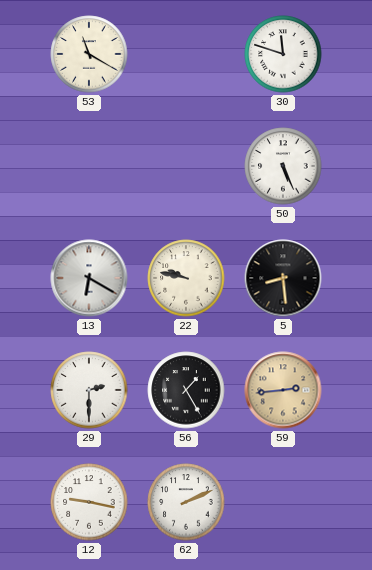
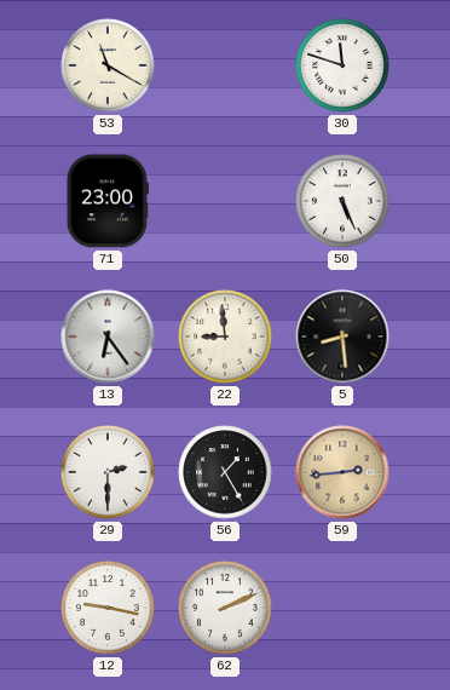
71: none -> 23:00 (108, 201)
13: 6:20 -> 6:24 (108, 337)
22: 9:47 -> 8:59 (225, 337)
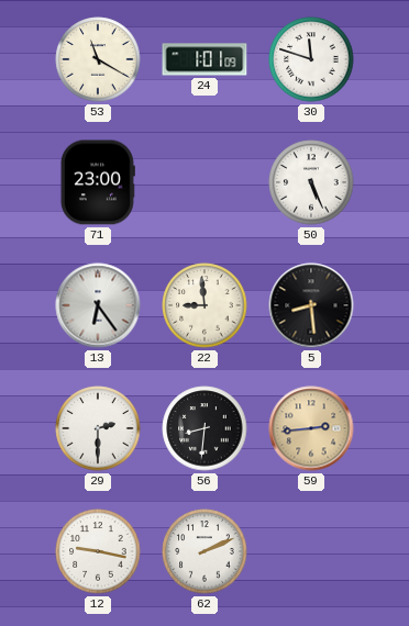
24: none -> 1:01 (204, 59)
56: 1:25 -> 8:31 (204, 428)
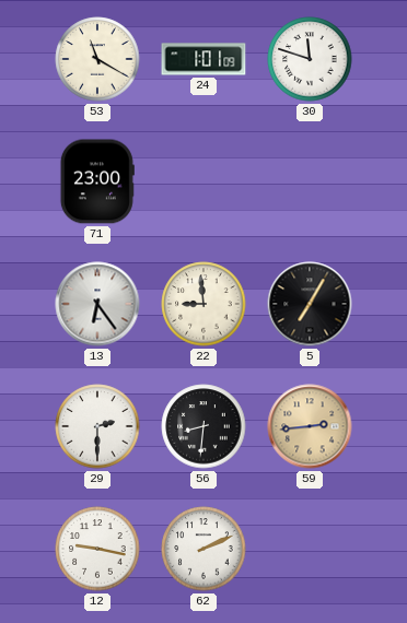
50: 5:26 -> none (311, 182)
5: 8:29 -> 7:05 (310, 304)
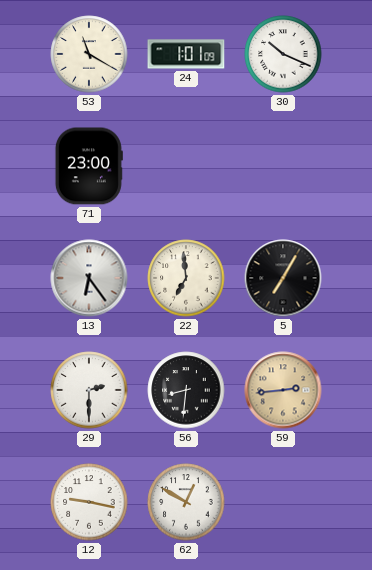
30: 11:48 -> 10:19 (283, 54)
22: 8:59 -> 6:59 (186, 278)
62: 2:11 -> 12:50 (186, 502)
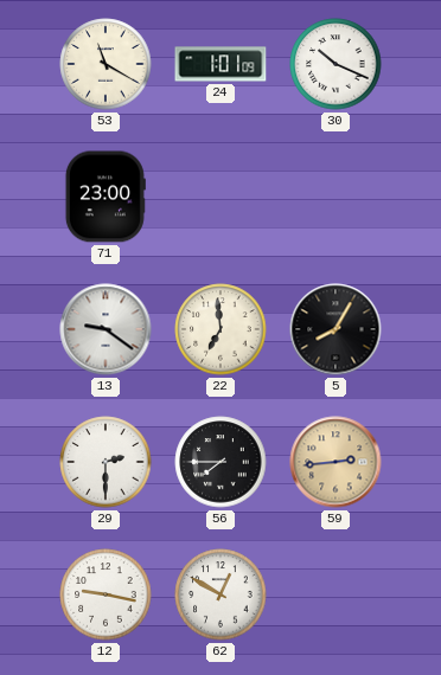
13: 6:24 -> 9:21 (106, 329)
5: 7:05 -> 8:05 (335, 329)
56: 8:31 -> 7:45 (220, 462)
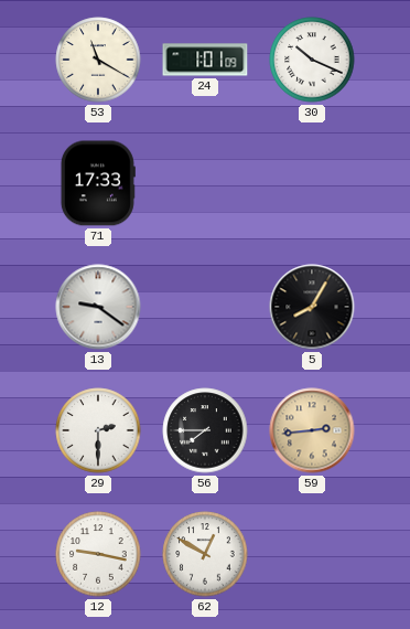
71: 23:00 -> 17:33 (98, 183)
22: 6:59 -> none (220, 329)
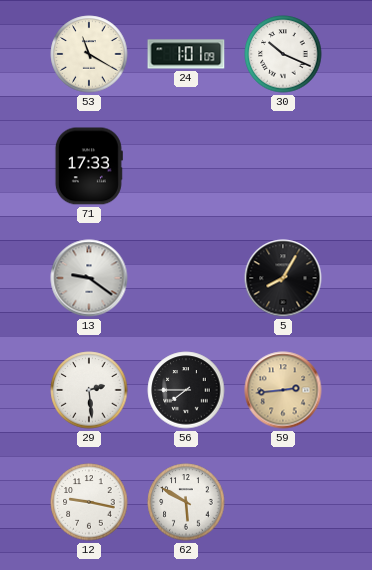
29: 2:30 -> 2:29 (89, 390)
62: 12:50 -> 5:50 (186, 502)
